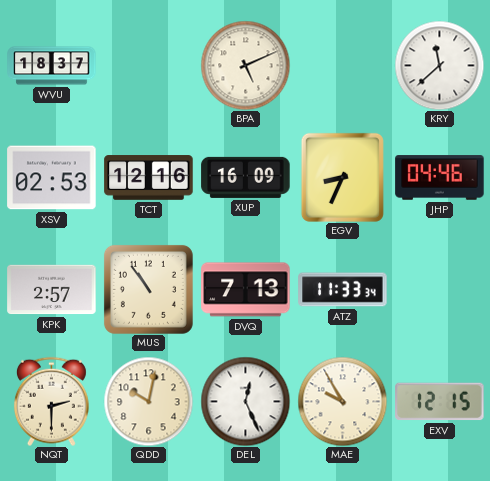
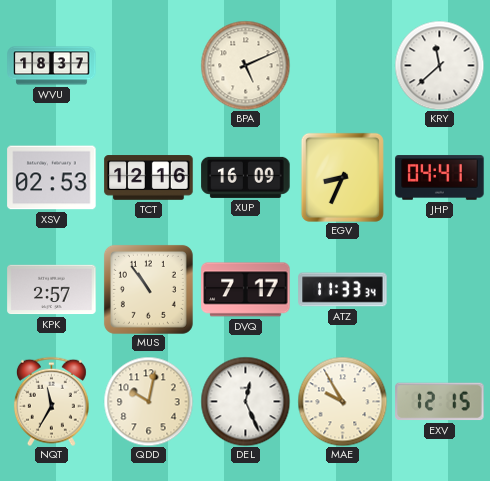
JHP: 04:46 -> 04:41 (440, 178)
DVQ: 7:13 -> 7:17 (246, 290)
NQT: 2:30 -> 11:35 (51, 401)
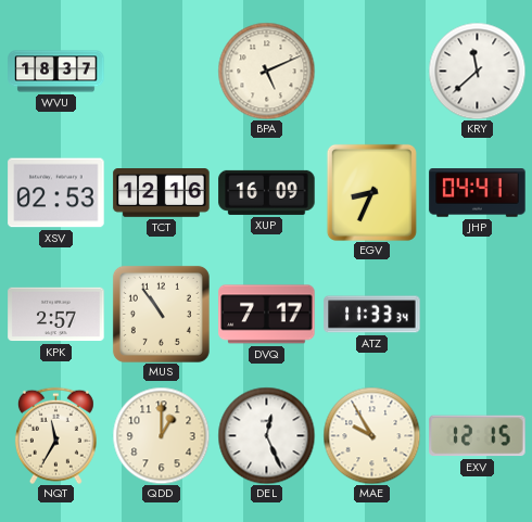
QDD: 10:02 -> 1:00 (161, 435)
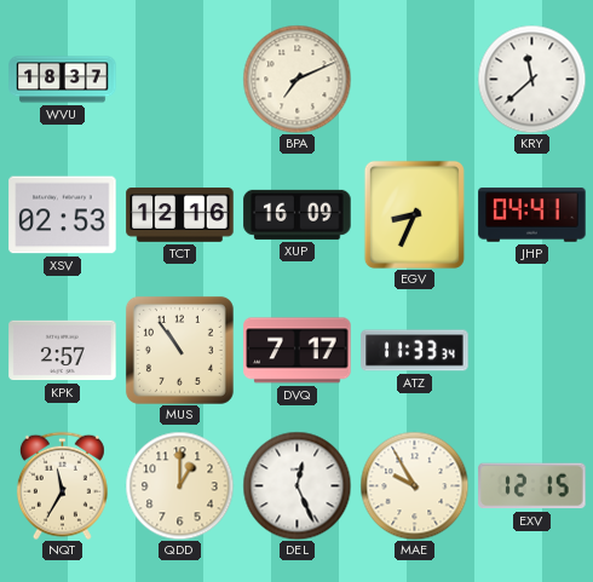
BPA: 5:11 -> 7:11 (296, 79)
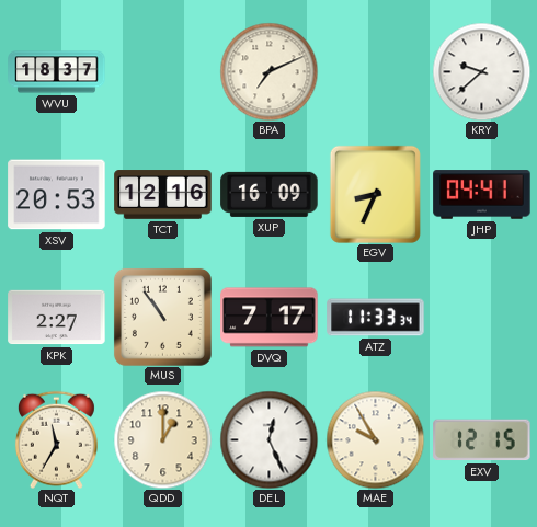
KRY: 11:38 -> 9:38 (481, 71)
XSV: 02:53 -> 20:53 (57, 195)
KPK: 2:57 -> 2:27 (57, 318)
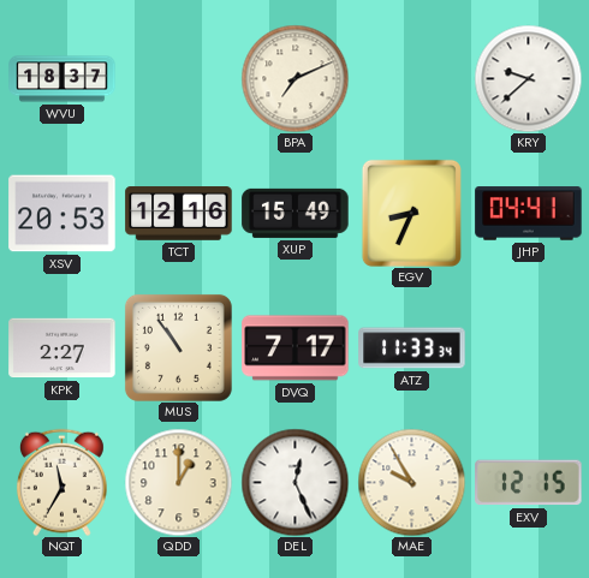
XUP: 16:09 -> 15:49 (296, 213)
